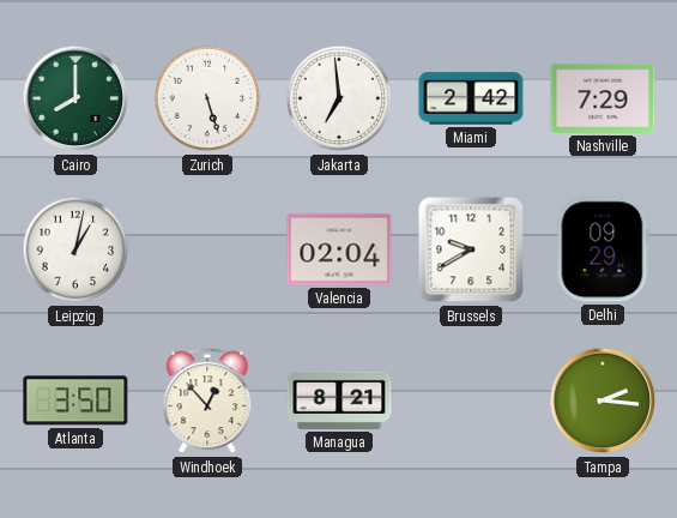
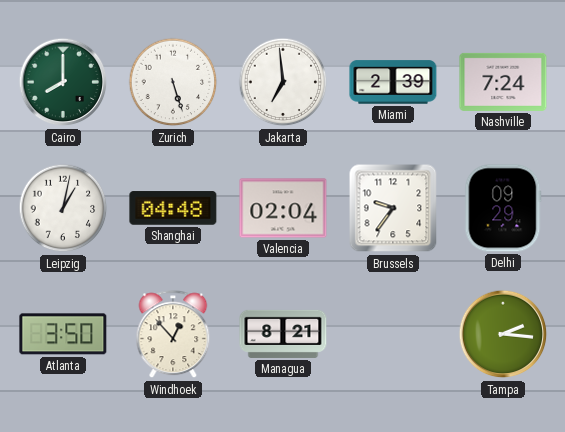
Miami: 2:42 -> 2:39 (393, 82)
Nashville: 7:29 -> 7:24 (503, 82)
Shanghai: none -> 04:48 (173, 208)
Brussels: 9:40 -> 9:36 (393, 208)
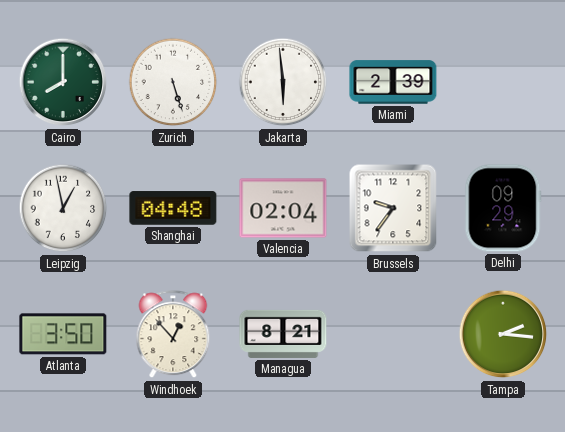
Jakarta: 6:59 -> 5:59 (283, 82)
Nashville: 7:24 -> none (503, 82)
Leipzig: 1:02 -> 12:58 (63, 208)
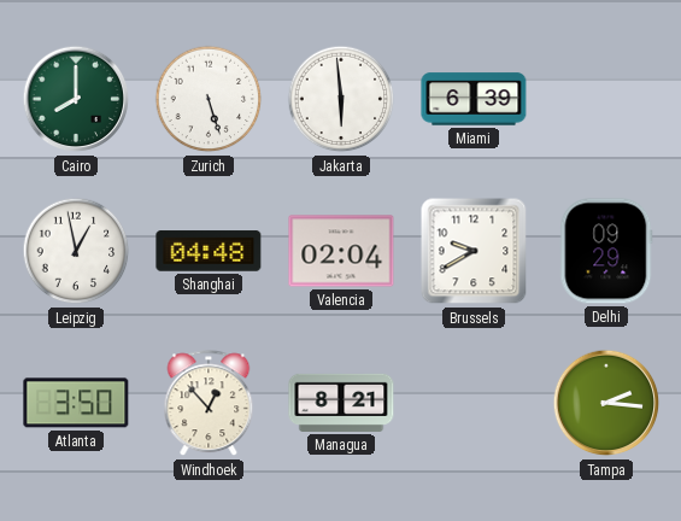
Miami: 2:39 -> 6:39 (474, 99)
Brussels: 9:36 -> 9:40 (474, 251)
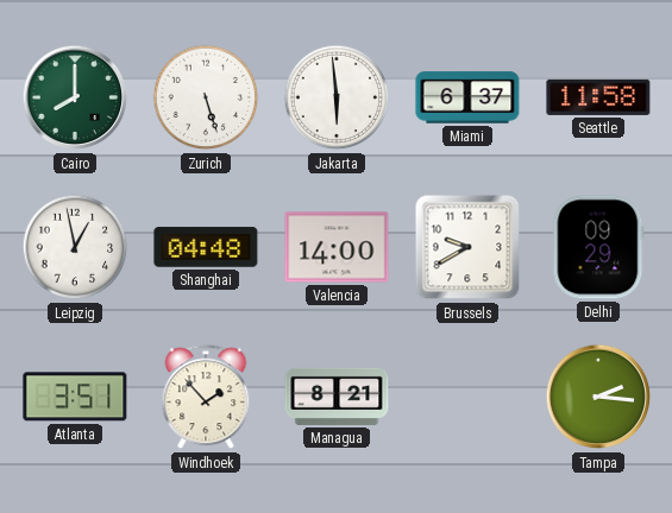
Miami: 6:39 -> 6:37 (467, 97)
Seattle: none -> 11:58 (598, 97)
Valencia: 02:04 -> 14:00 (337, 247)
Atlanta: 3:50 -> 3:51 (75, 397)
Windhoek: 12:53 -> 1:53 (206, 398)
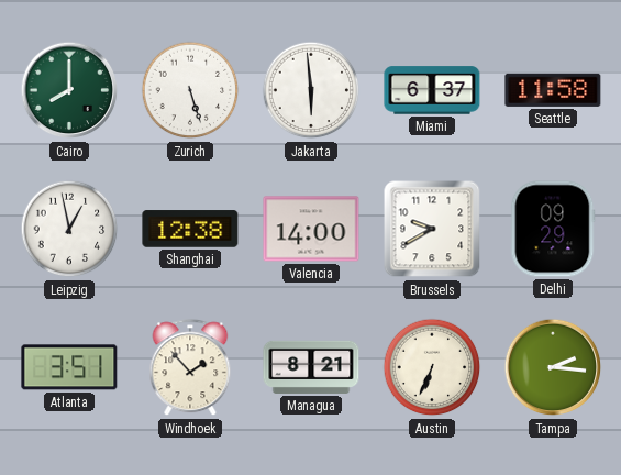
Shanghai: 04:48 -> 12:38 (190, 229)
Austin: none -> 6:34 (432, 367)
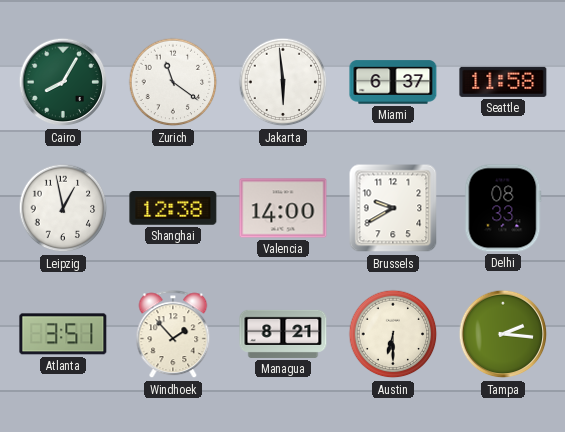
Cairo: 8:00 -> 8:05 (63, 82)
Zurich: 5:27 -> 11:21 (173, 82)
Delhi: 09:29 -> 08:33 (503, 208)
Austin: 6:34 -> 6:30 (393, 334)
